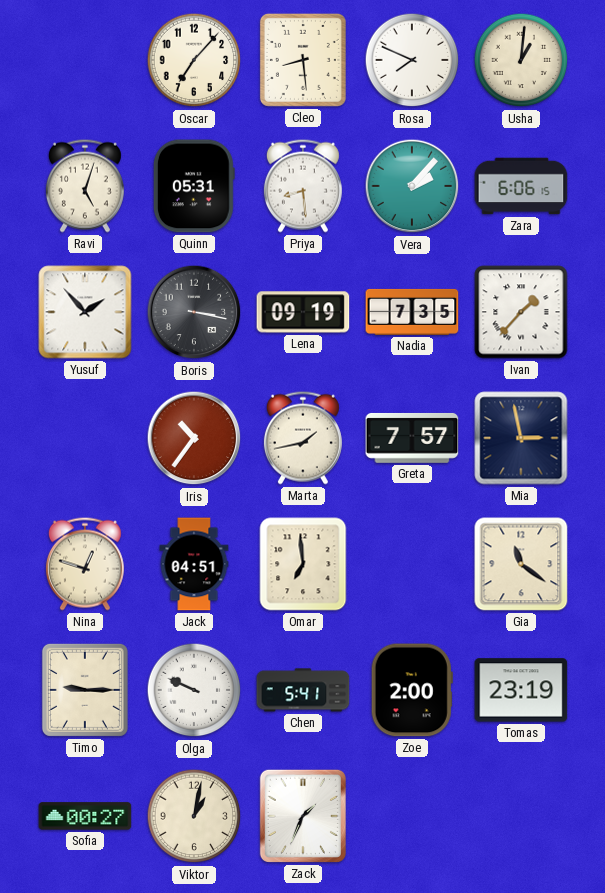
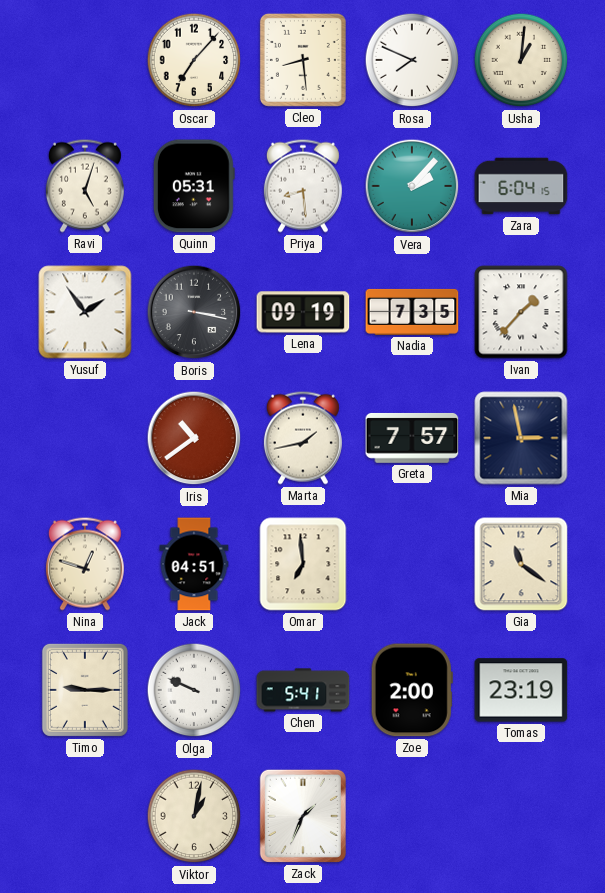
Zara: 6:06 -> 6:04 (521, 186)
Yusuf: 1:53 -> 1:54 (85, 312)
Iris: 10:36 -> 10:39 (194, 438)
Sofia: 00:27 -> none (85, 816)
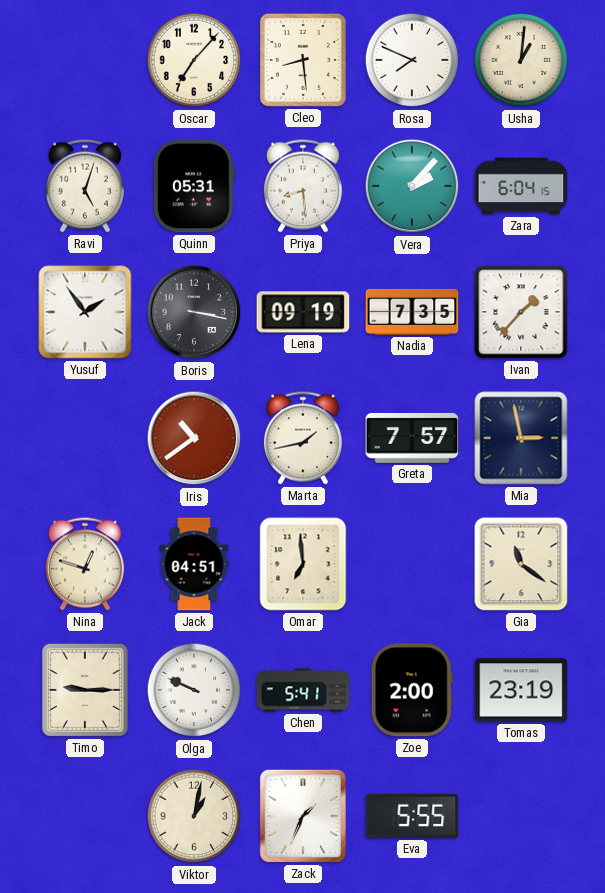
Eva: none -> 5:55 (412, 816)
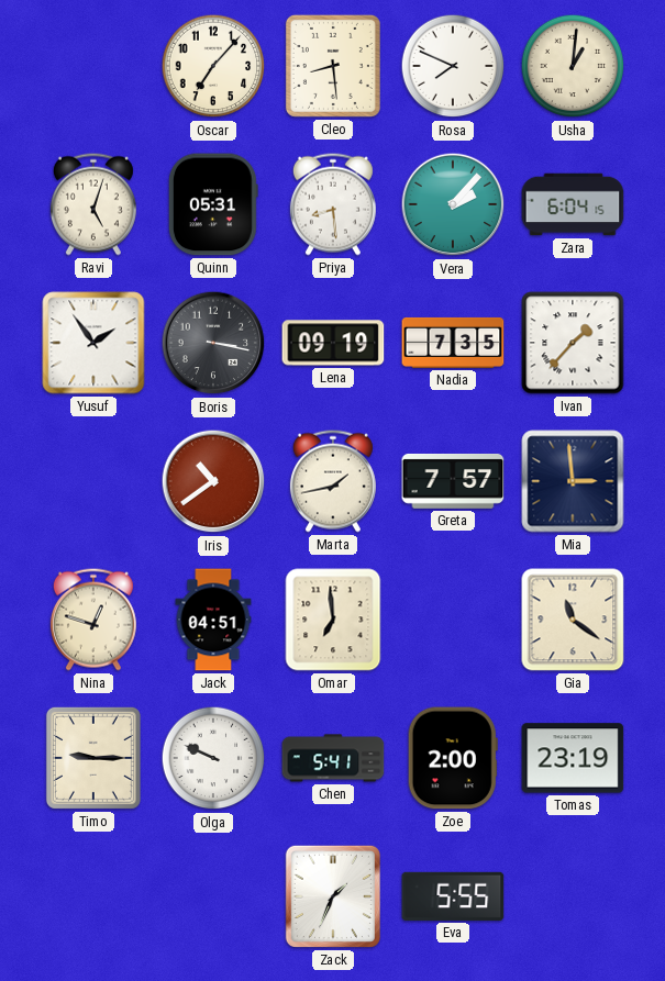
Mia: 2:58 -> 2:59 (573, 481)
Viktor: 1:02 -> none (194, 816)
